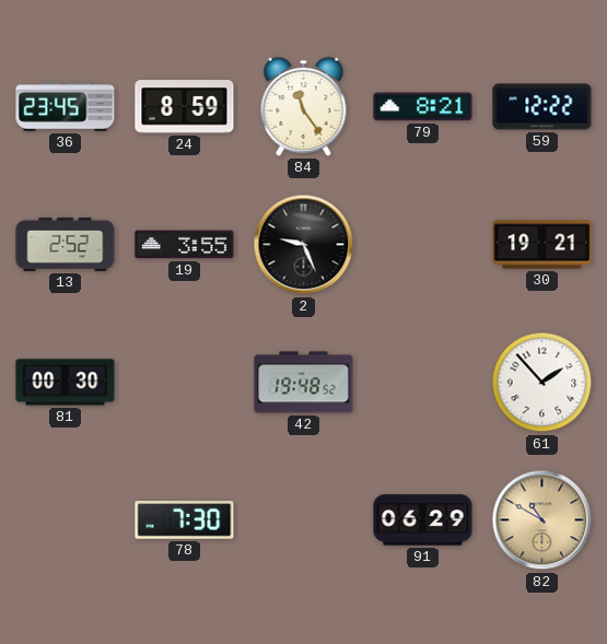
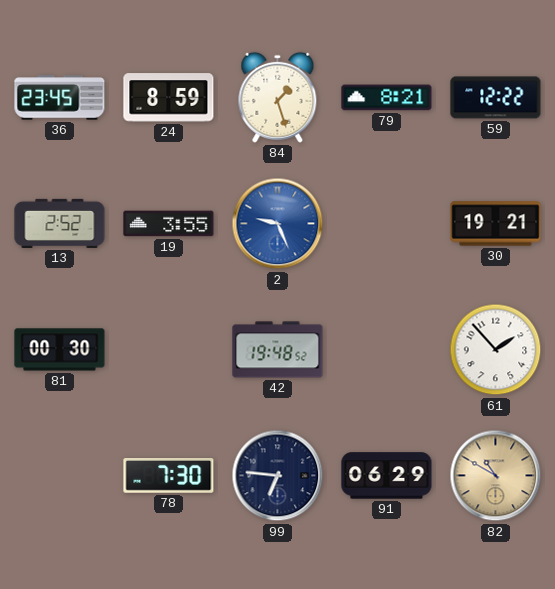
84: 11:24 -> 1:27 (278, 97)
2 dial: black -> blue (278, 224)
99: none -> 6:46 (278, 476)
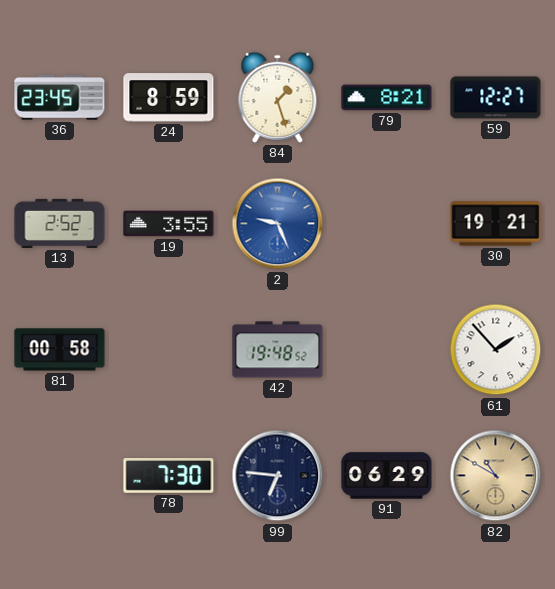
59: 12:22 -> 12:27 (496, 98)
81: 00:30 -> 00:58 (60, 350)
